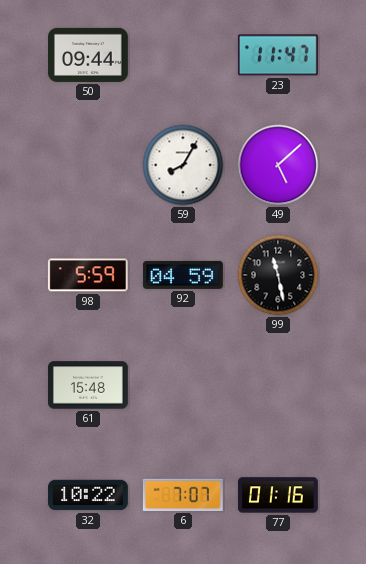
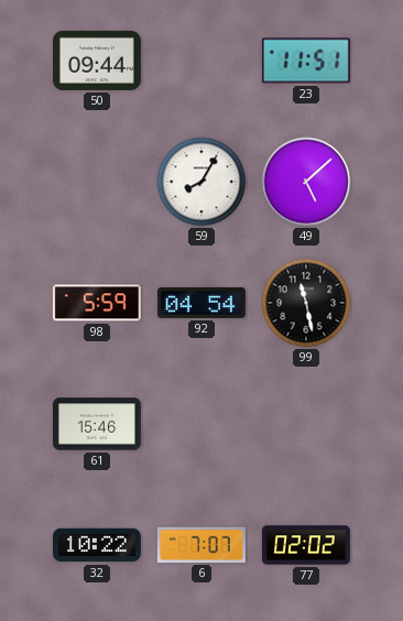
23: 11:47 -> 11:51 (306, 61)
92: 04:59 -> 04:54 (201, 303)
61: 15:48 -> 15:46 (97, 424)
77: 01:16 -> 02:02 (306, 545)
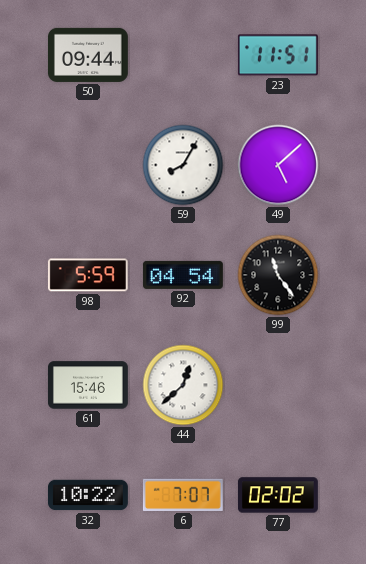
99: 11:28 -> 11:24 (278, 275)
44: none -> 12:38 (183, 385)
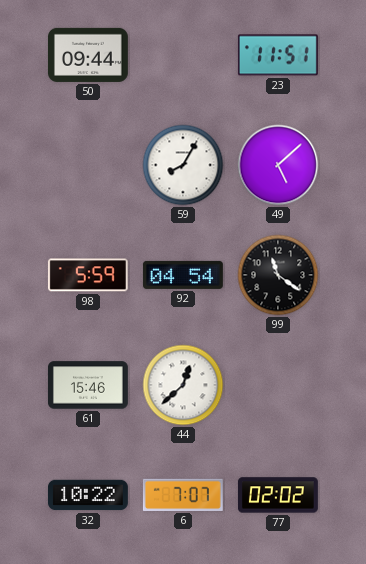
99: 11:24 -> 11:21 (278, 275)
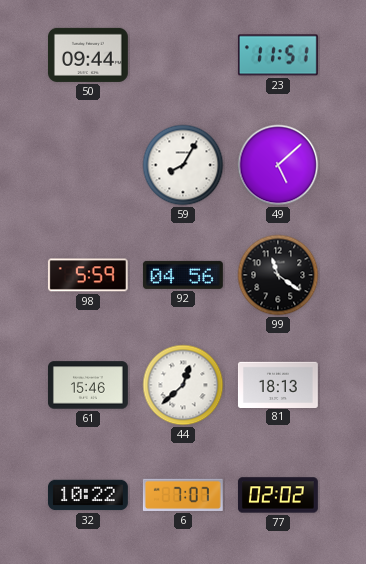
92: 04:54 -> 04:56 (183, 275)
81: none -> 18:13 (278, 384)
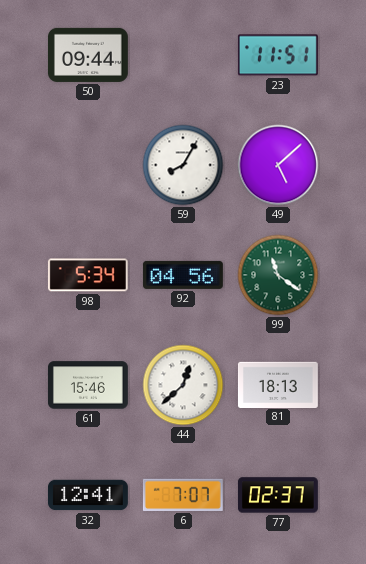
98: 5:59 -> 5:34 (88, 275)
99 dial: black -> green (278, 275)
32: 10:22 -> 12:41 (88, 495)
77: 02:02 -> 02:37 (278, 495)
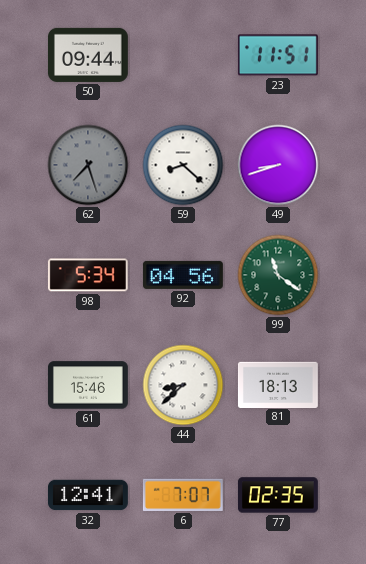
62: none -> 7:27 (88, 165)
59: 8:05 -> 8:22 (183, 165)
49: 5:08 -> 8:42 (278, 165)
44: 12:38 -> 8:38 (183, 385)
77: 02:37 -> 02:35 (278, 495)
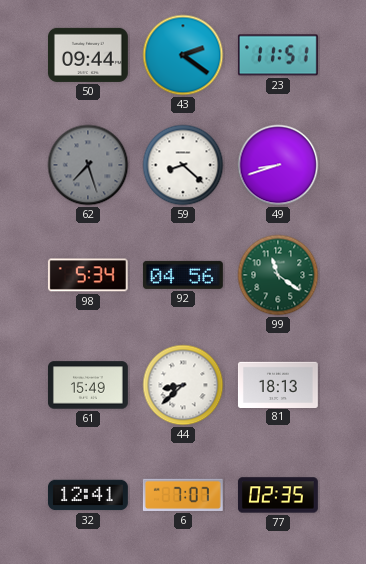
43: none -> 2:21 (183, 55)
61: 15:46 -> 15:49 (88, 385)
